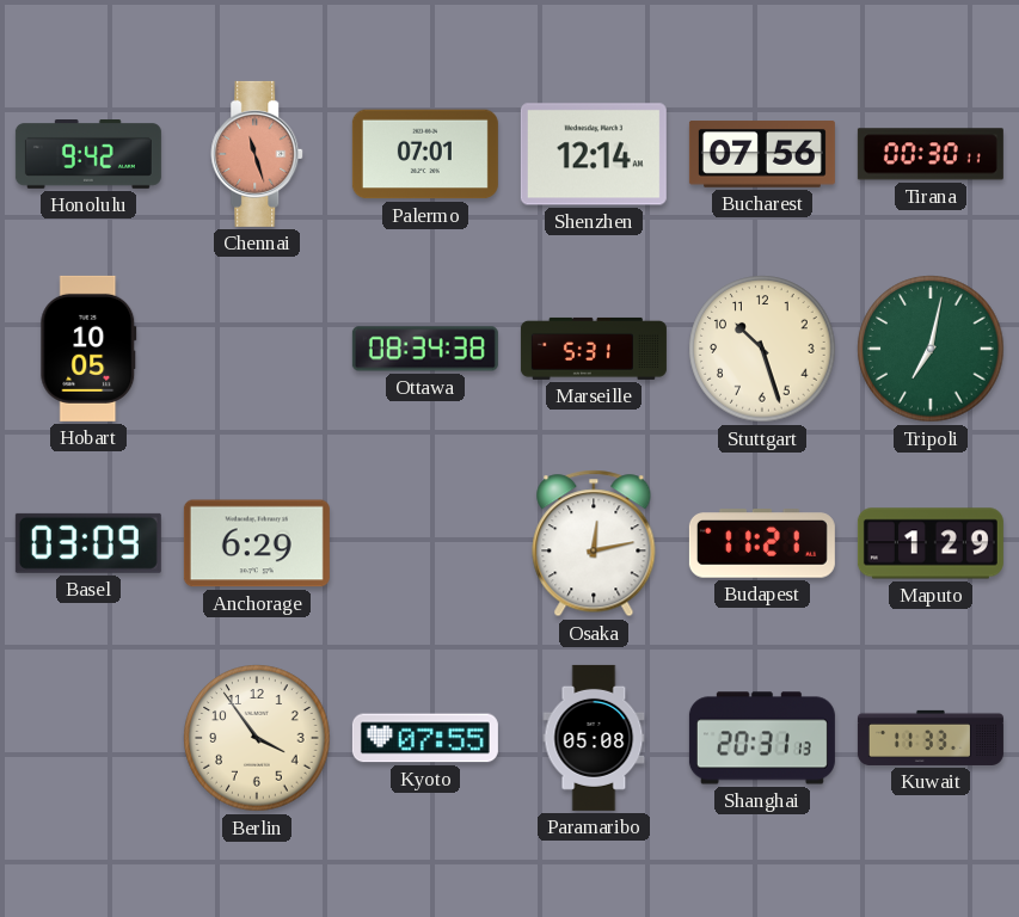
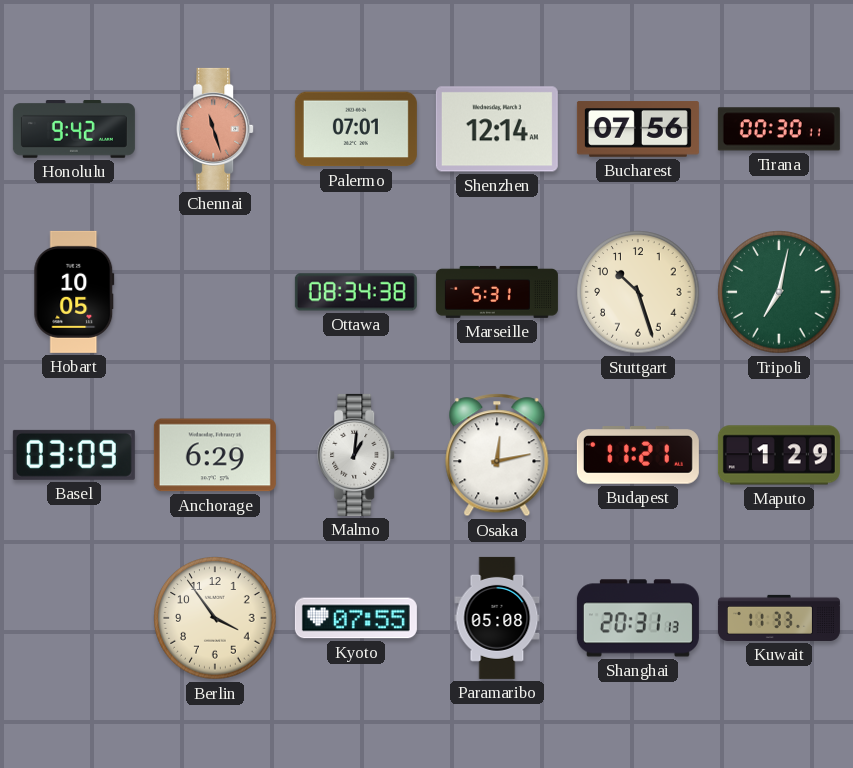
Malmo: none -> 1:01 (357, 455)
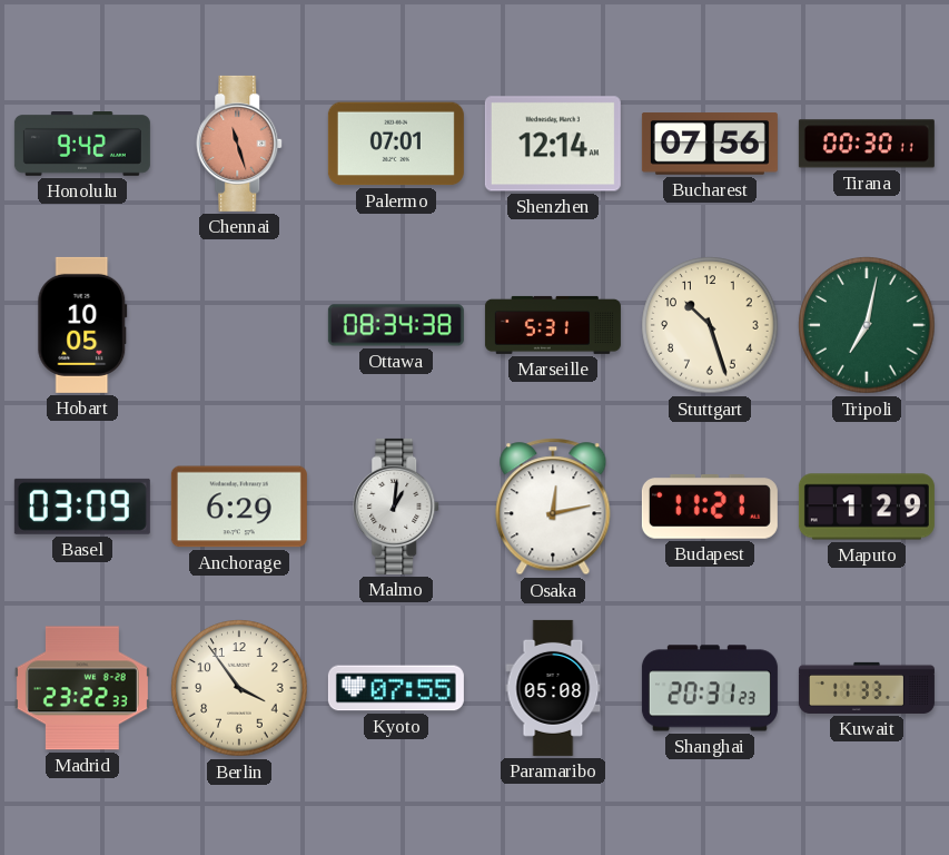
Madrid: none -> 23:22 (82, 688)
Shanghai: 20:31:13 -> 20:31:23 (710, 688)
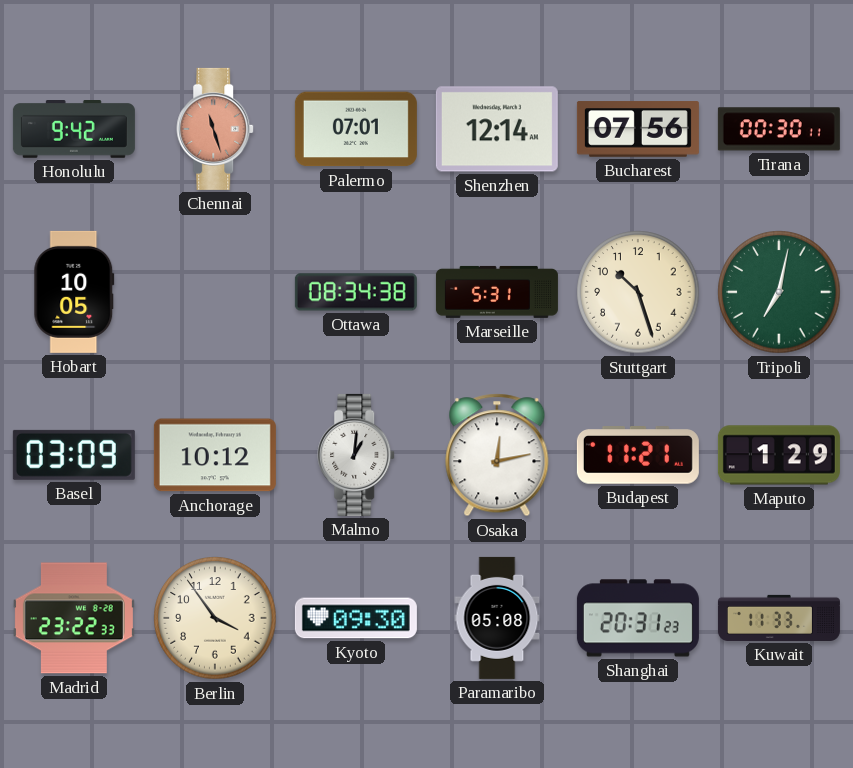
Anchorage: 6:29 -> 10:12 (215, 455)
Kyoto: 07:55 -> 09:30 (356, 618)
